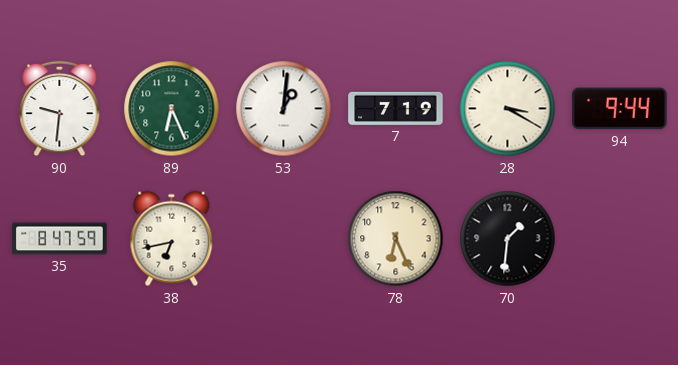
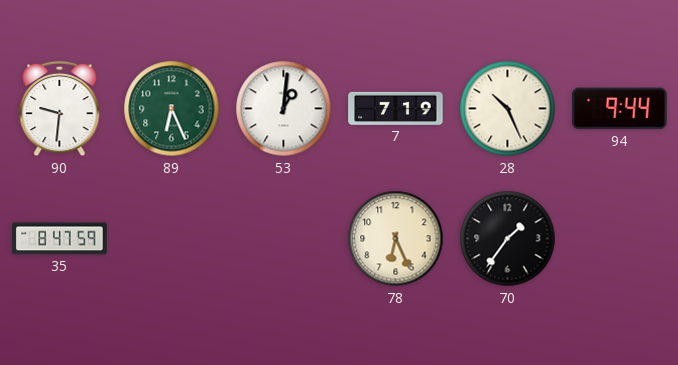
28: 3:20 -> 10:26 (508, 109)
38: 6:43 -> none (172, 239)
70: 1:31 -> 1:36 (508, 239)
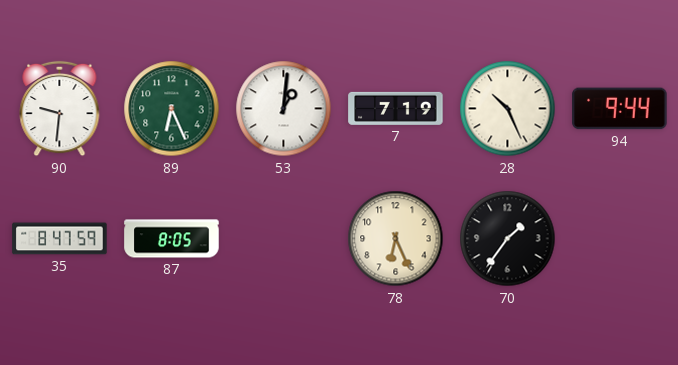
87: none -> 8:05 (172, 239)
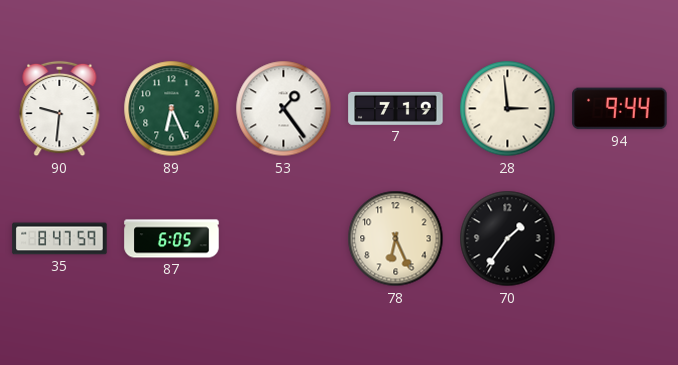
53: 1:01 -> 1:24 (284, 109)
28: 10:26 -> 2:59 (508, 109)
87: 8:05 -> 6:05 (172, 239)
